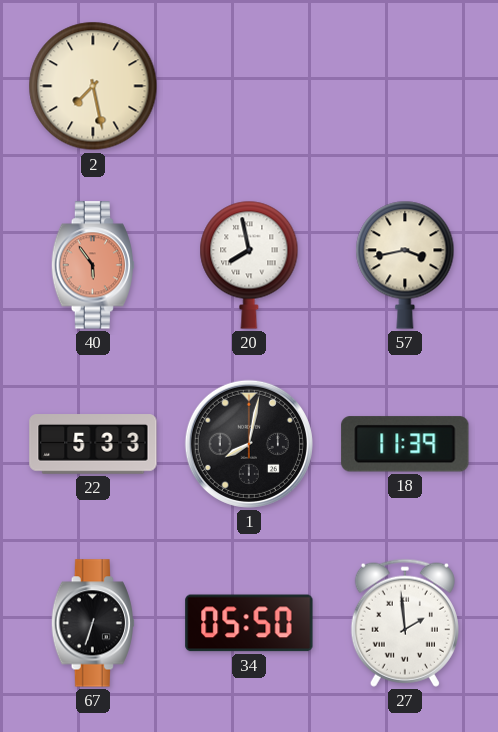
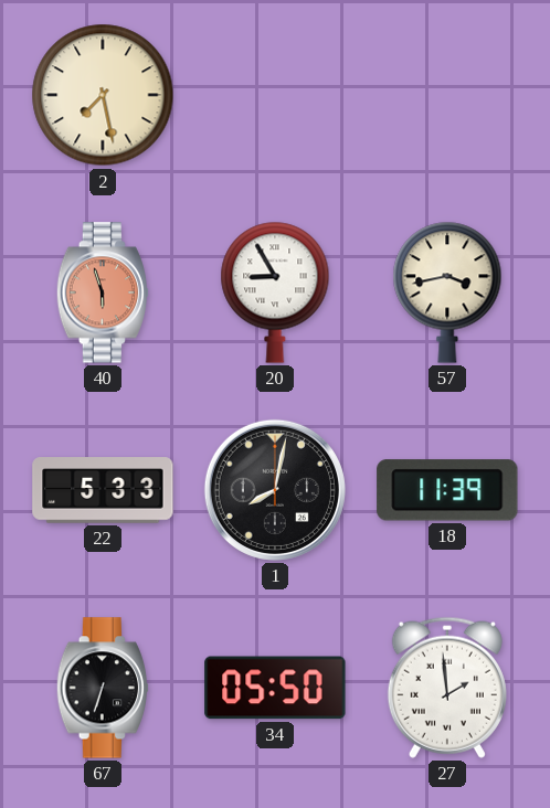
40: 5:54 -> 5:57 (102, 293)
20: 7:58 -> 8:55 (275, 293)
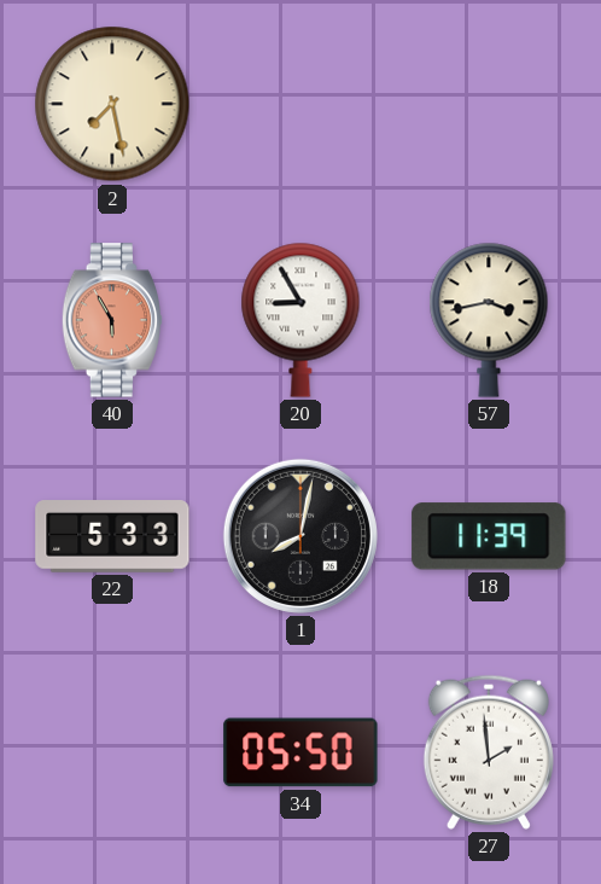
40: 5:57 -> 5:55 (111, 320)
67: 6:33 -> none (102, 688)
